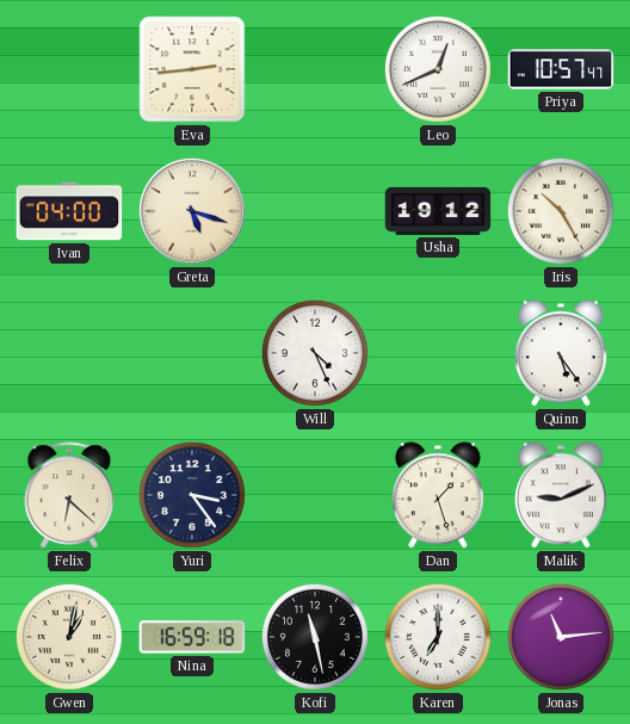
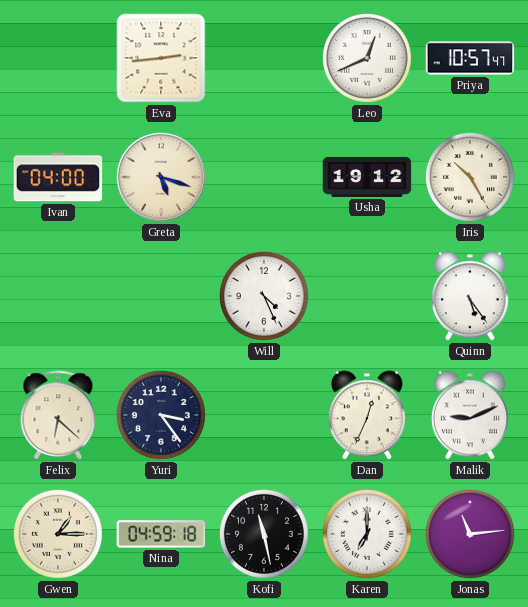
Dan: 1:27 -> 12:34 (367, 415)
Gwen: 1:02 -> 1:15 (58, 534)
Nina: 16:59 -> 04:59 (161, 534)
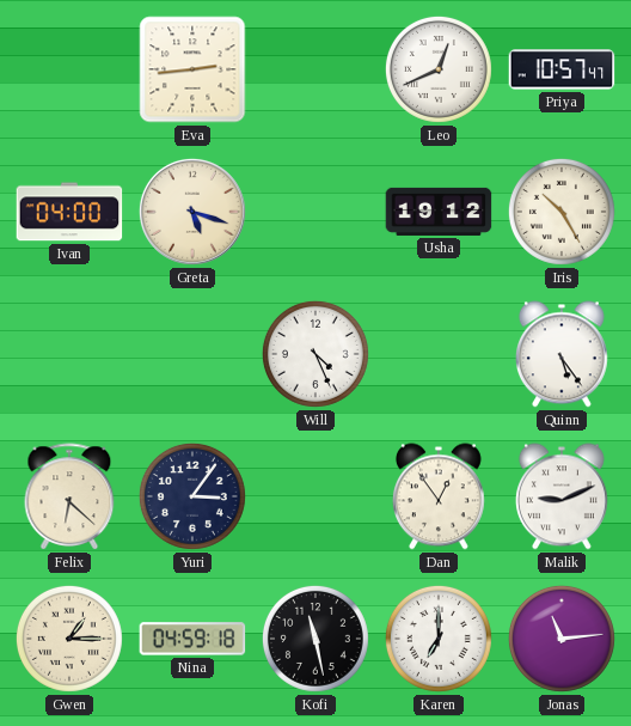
Yuri: 3:24 -> 3:06 (192, 496)
Dan: 12:34 -> 12:54 (439, 496)
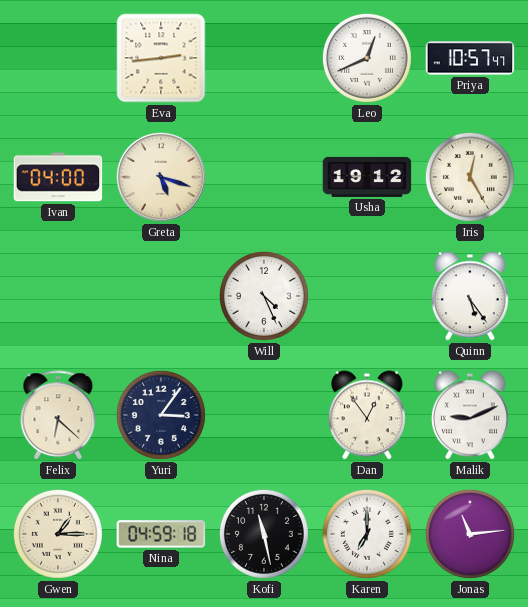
Iris: 10:25 -> 12:25 (470, 177)
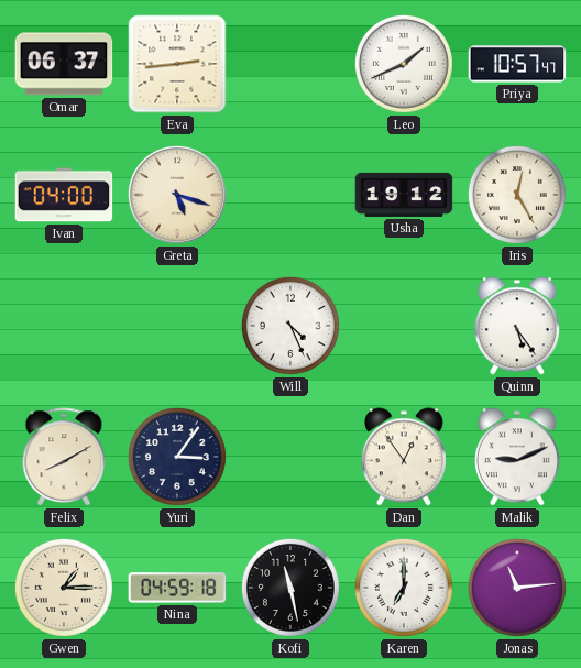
Omar: none -> 06:37 (64, 64)
Leo: 12:41 -> 1:41 (404, 64)
Felix: 6:22 -> 8:10 (64, 458)
